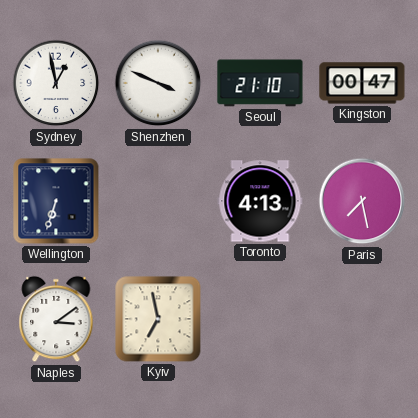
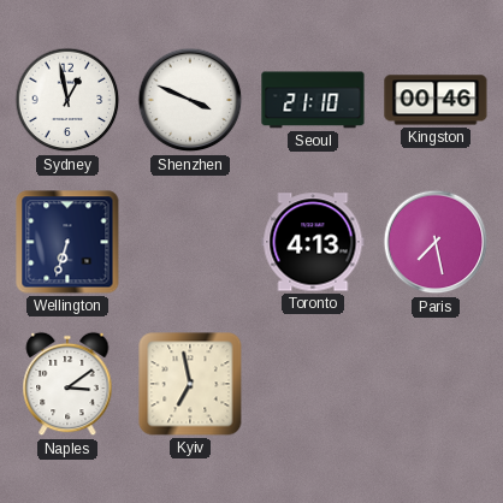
Kingston: 00:47 -> 00:46 (436, 100)
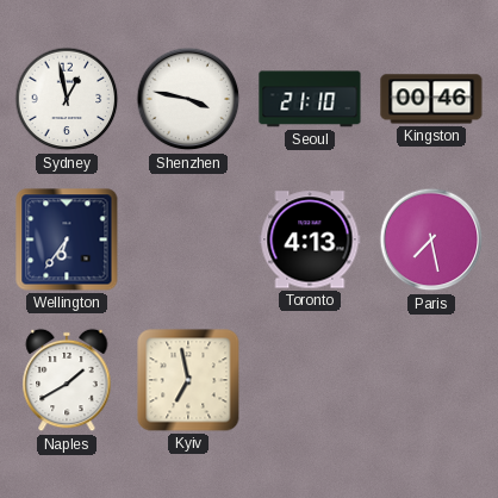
Shenzhen: 3:49 -> 3:47 (188, 99)
Wellington: 6:33 -> 6:36 (67, 239)
Naples: 3:09 -> 1:40 (67, 380)
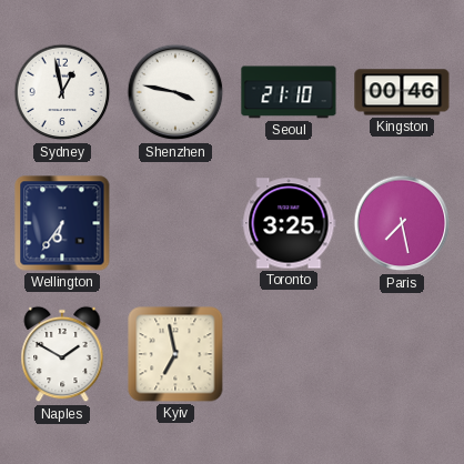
Toronto: 4:13 -> 3:25 (289, 223)
Naples: 1:40 -> 1:50 (62, 354)
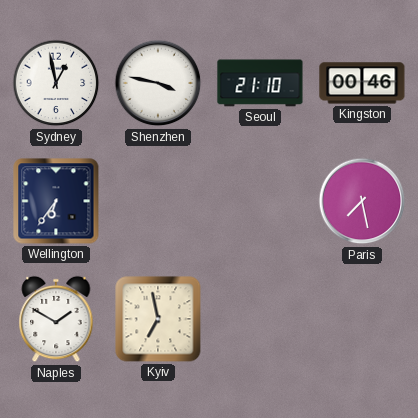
Toronto: 3:25 -> none (289, 223)
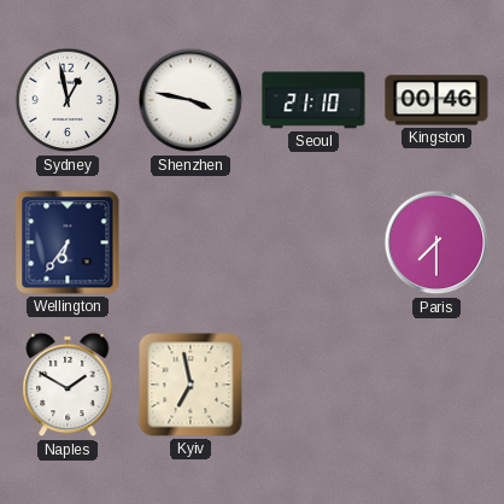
Paris: 7:28 -> 7:30 (436, 242)
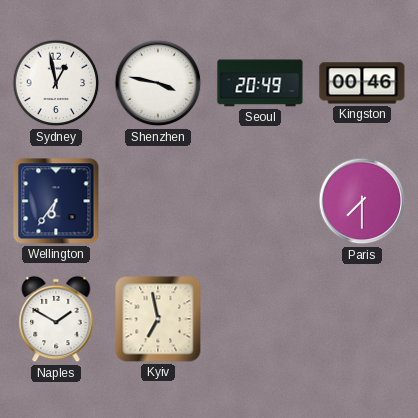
Seoul: 21:10 -> 20:49 (260, 83)
